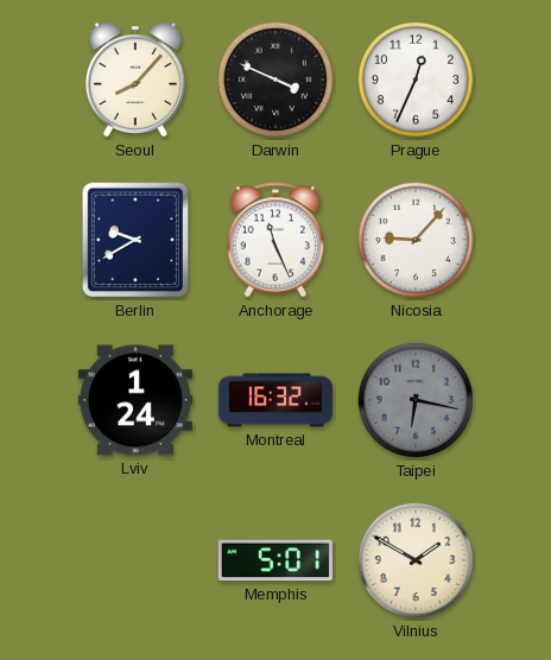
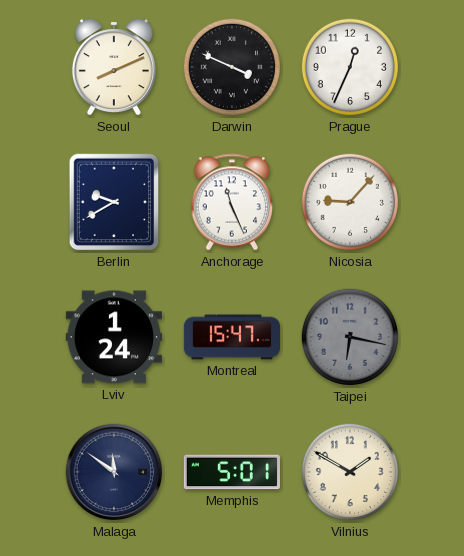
Seoul: 8:07 -> 8:11 (114, 67)
Montreal: 16:32 -> 15:47 (231, 337)
Malaga: none -> 11:51 (114, 472)
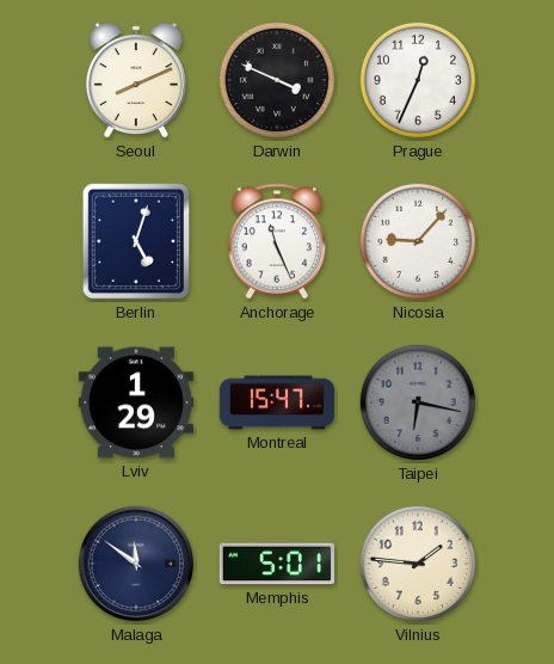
Berlin: 9:40 -> 5:03 (136, 241)
Lviv: 1:24 -> 1:29 (136, 402)
Vilnius: 1:50 -> 1:46 (418, 564)
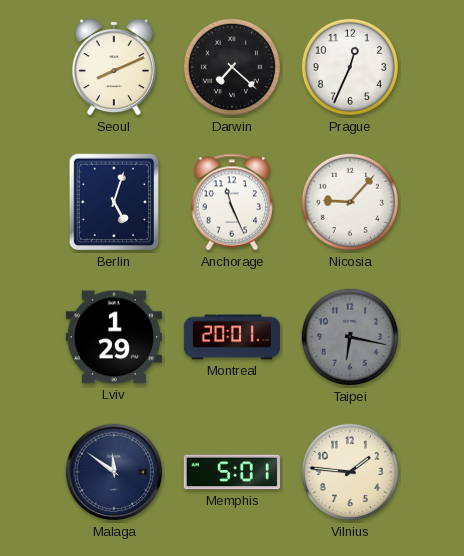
Darwin: 3:49 -> 7:22 (232, 67)
Montreal: 15:47 -> 20:01 (231, 337)
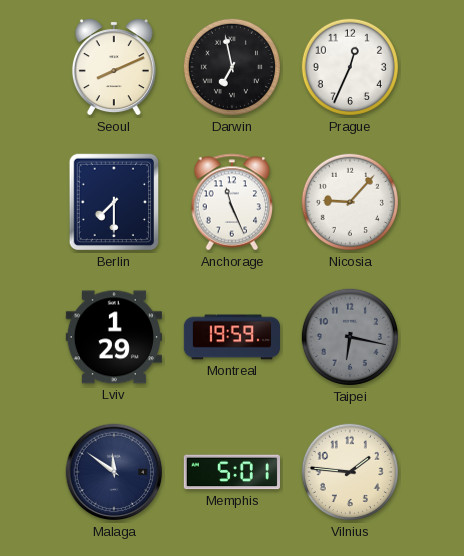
Darwin: 7:22 -> 6:58 (232, 67)
Berlin: 5:03 -> 7:30 (114, 202)
Montreal: 20:01 -> 19:59 (231, 337)
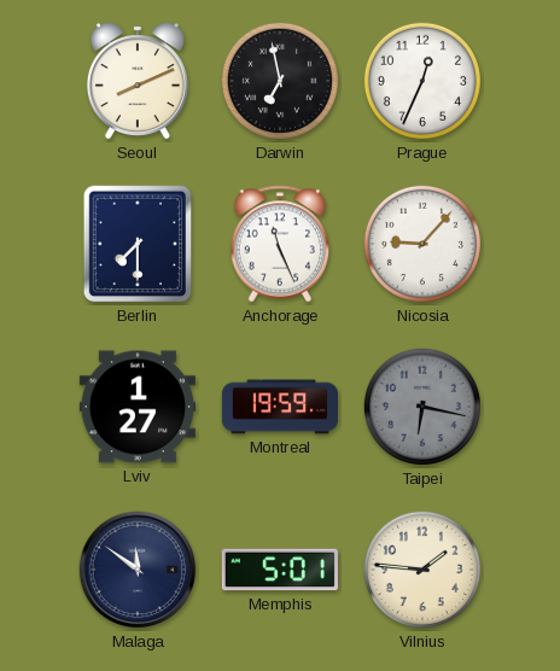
Lviv: 1:29 -> 1:27 (138, 407)
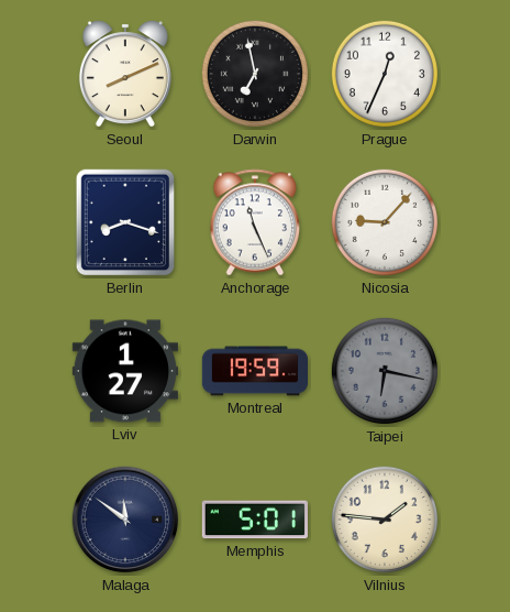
Berlin: 7:30 -> 8:18 (125, 222)
